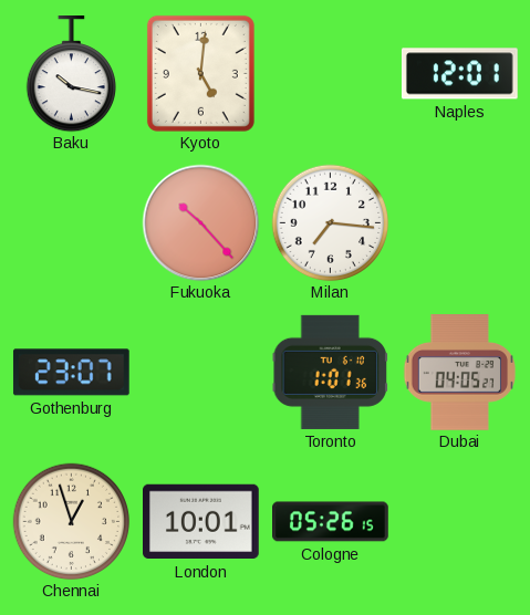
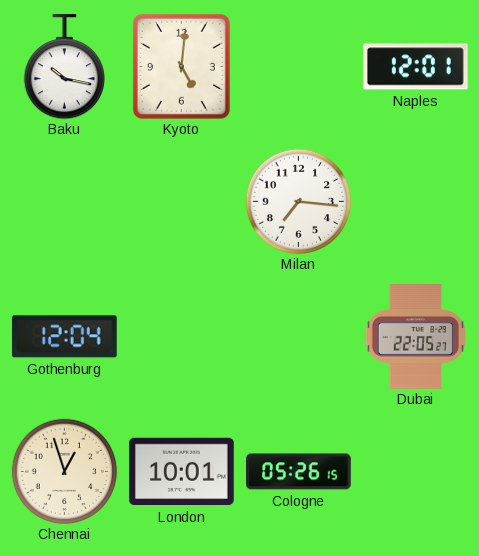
Fukuoka: 10:23 -> none (200, 222)
Gothenburg: 23:07 -> 12:04 (64, 337)
Toronto: 1:01 -> none (330, 372)
Dubai: 04:05 -> 22:05 (416, 337)
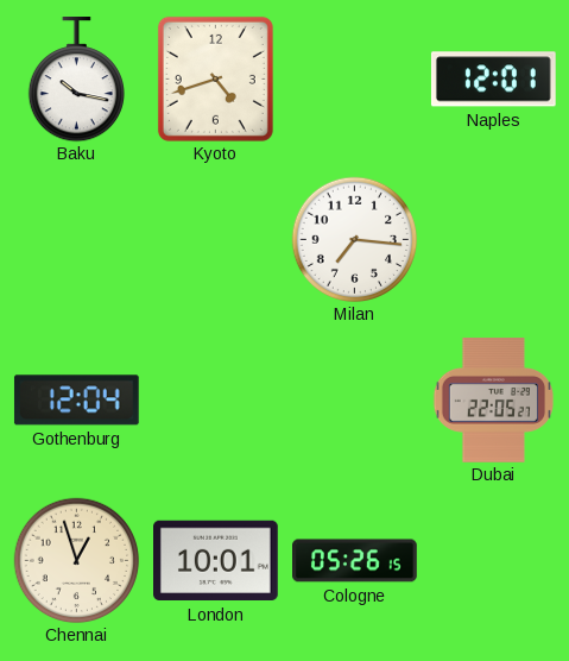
Kyoto: 5:01 -> 4:42 (215, 78)
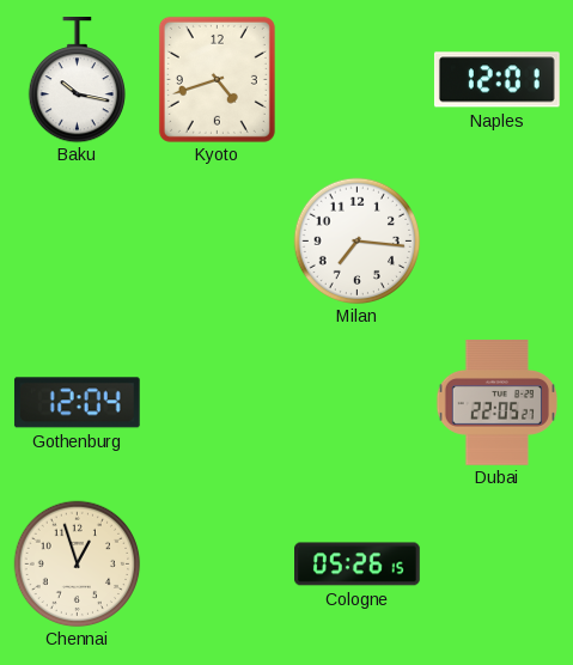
London: 10:01 -> none (216, 561)
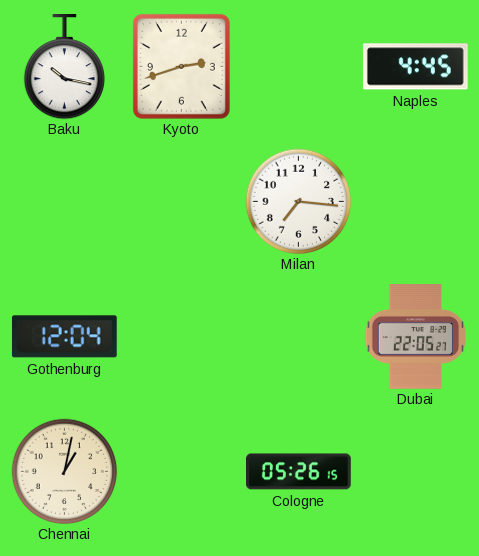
Kyoto: 4:42 -> 2:42 (181, 66)
Naples: 12:01 -> 4:45 (415, 67)
Chennai: 12:57 -> 1:02 (64, 471)
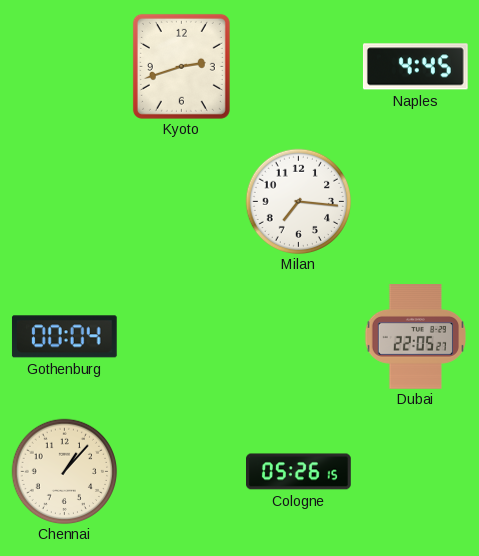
Baku: 10:17 -> none (64, 67)
Gothenburg: 12:04 -> 00:04 (64, 337)
Chennai: 1:02 -> 1:07 (64, 471)
